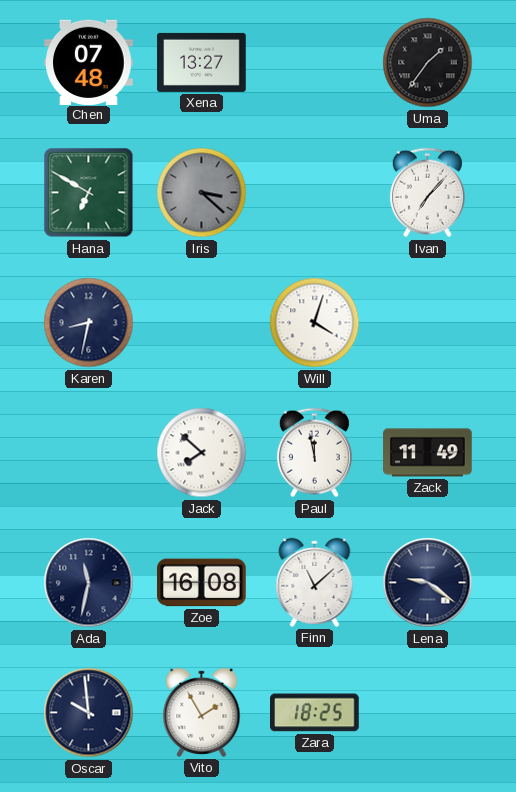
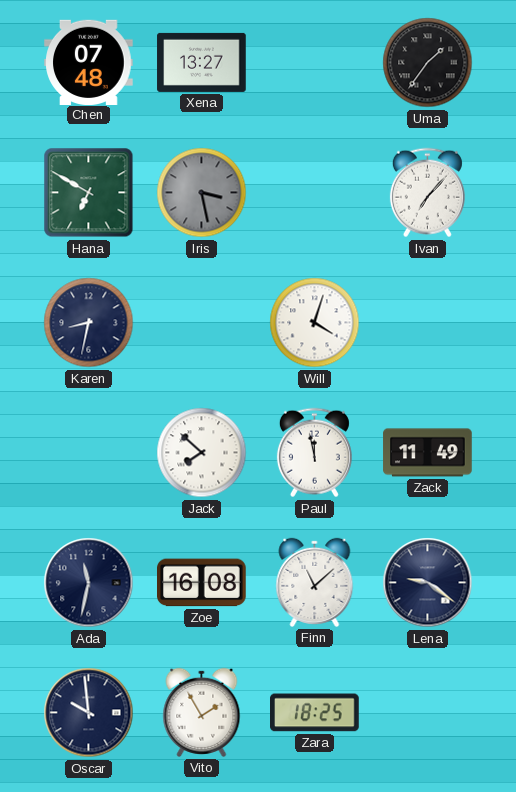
Iris: 3:22 -> 3:28 (202, 193)
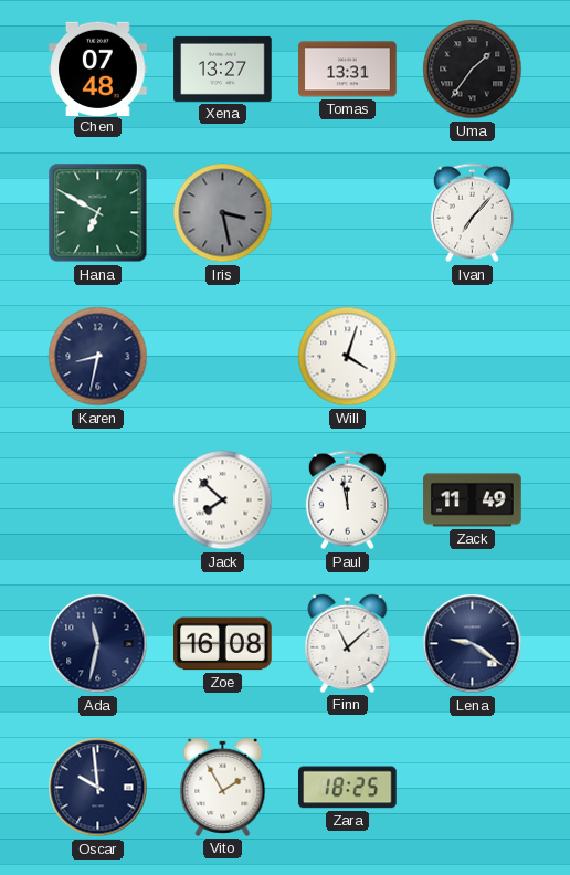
Tomas: none -> 13:31 (348, 70)
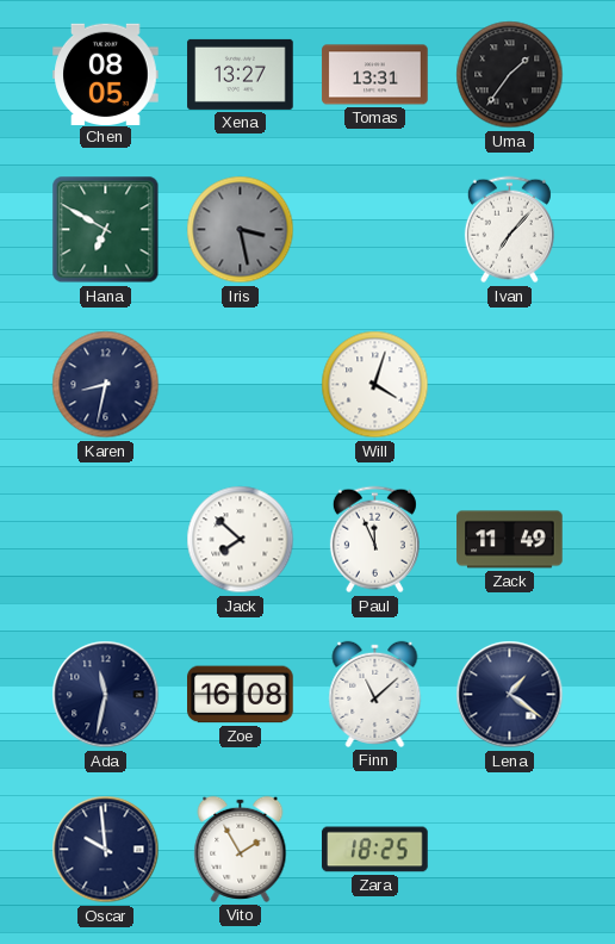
Chen: 07:48 -> 08:05 (106, 74)
Paul: 11:58 -> 11:56 (374, 540)
Lena: 9:21 -> 1:21 (510, 695)
